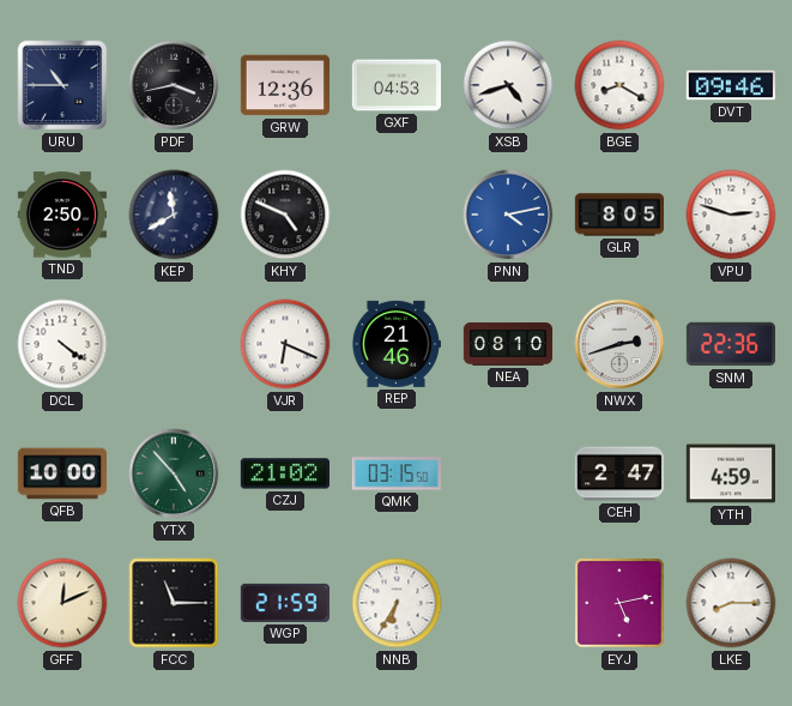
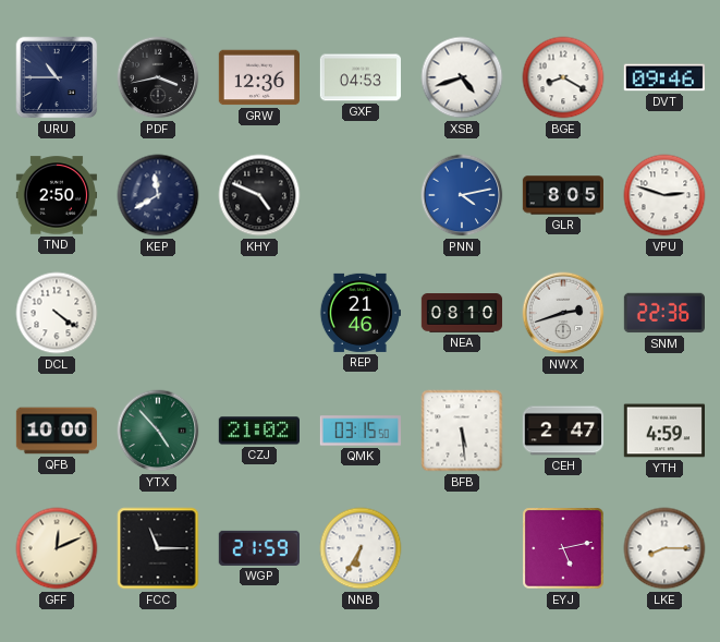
VJR: 6:19 -> none (285, 344)
BFB: none -> 5:29 (462, 431)
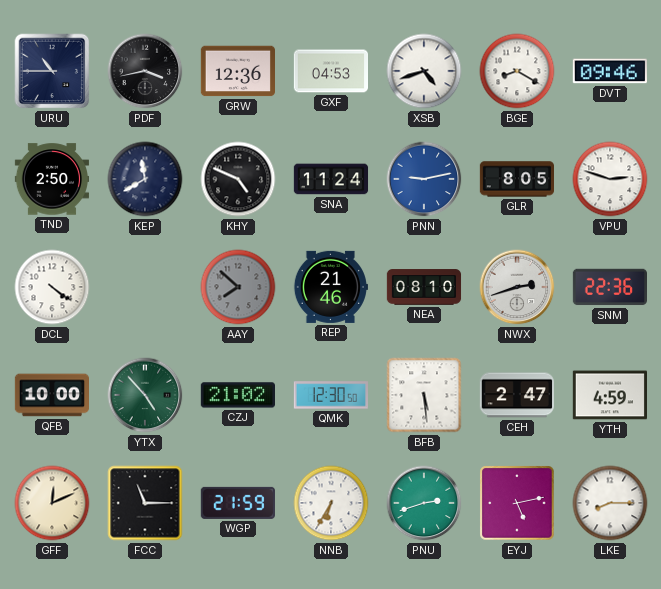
SNA: none -> 11:24 (331, 179)
PNN: 4:13 -> 9:13 (424, 179)
AAY: none -> 7:52 (238, 287)
QMK: 03:15 -> 12:30 (330, 395)
PNU: none -> 2:42 (424, 503)
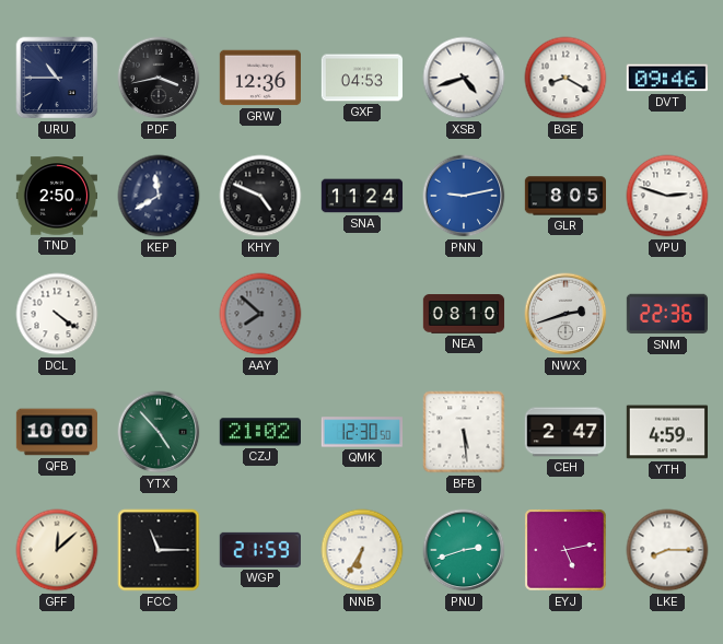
REP: 21:46 -> none (330, 287)
GFF: 12:11 -> 12:08 (57, 550)
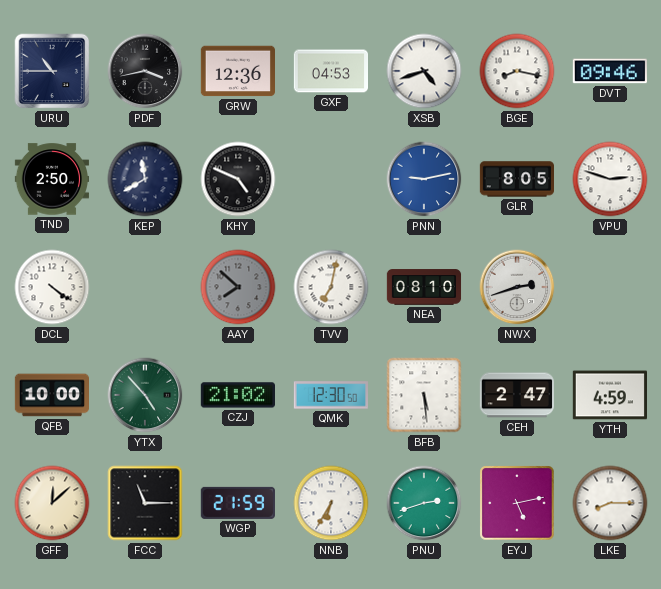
BGE: 8:20 -> 8:17 (517, 71)
SNA: 11:24 -> none (362, 196)
TVV: none -> 7:02 (331, 287)
SNM: 22:36 -> none (666, 314)
